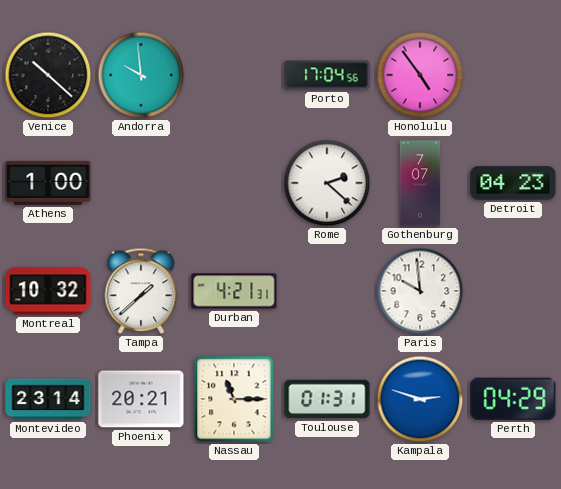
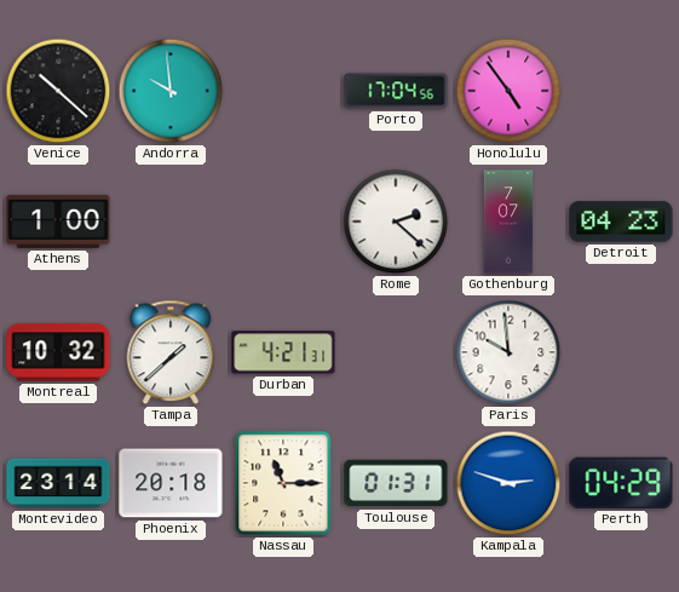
Phoenix: 20:21 -> 20:18 (171, 483)
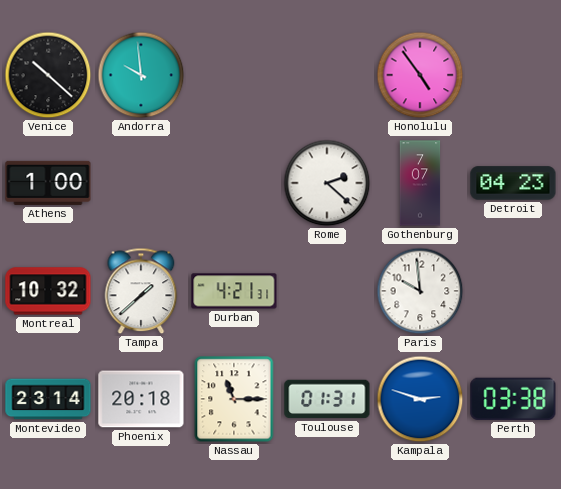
Porto: 17:04 -> none (396, 91)
Perth: 04:29 -> 03:38 (513, 399)
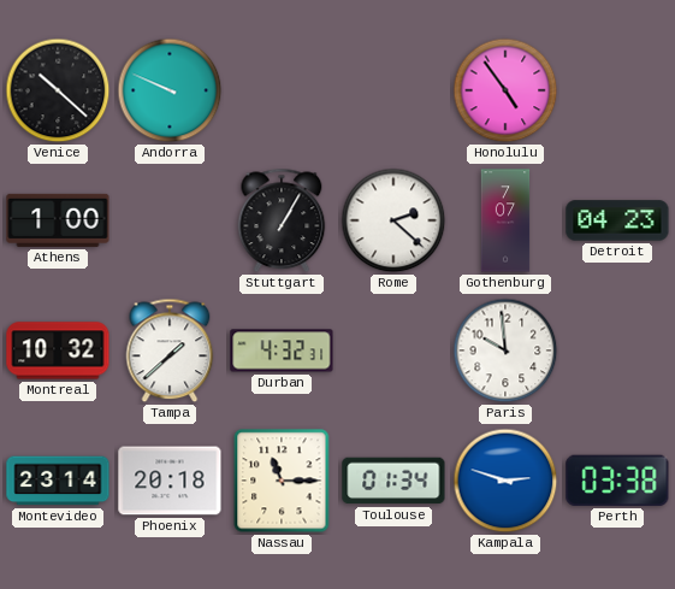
Andorra: 9:59 -> 9:49 (170, 90)
Stuttgart: none -> 1:05 (282, 220)
Durban: 4:21 -> 4:32 (282, 351)
Toulouse: 01:31 -> 01:34 (393, 481)
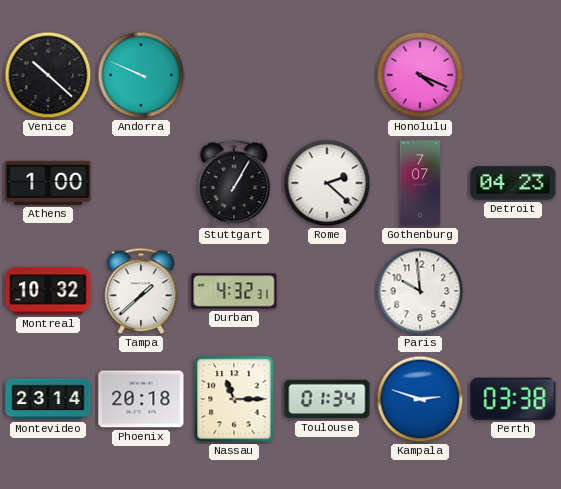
Honolulu: 4:54 -> 4:19 (420, 75)
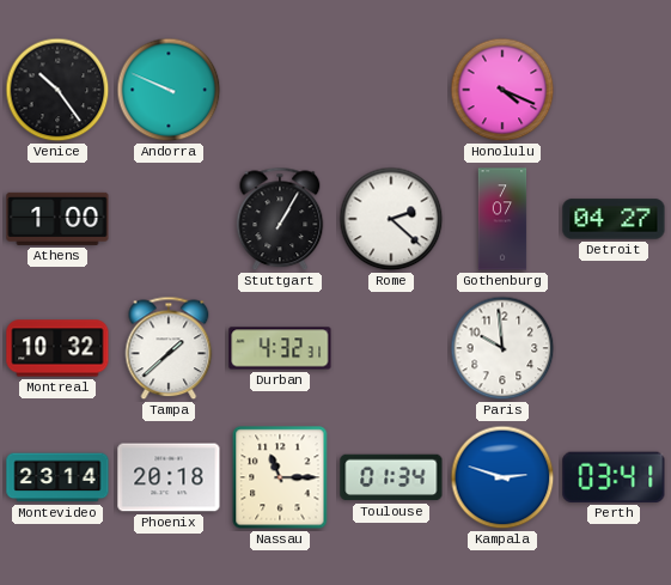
Venice: 10:22 -> 10:24 (57, 90)
Detroit: 04:23 -> 04:27 (614, 219)
Perth: 03:38 -> 03:41 (614, 477)
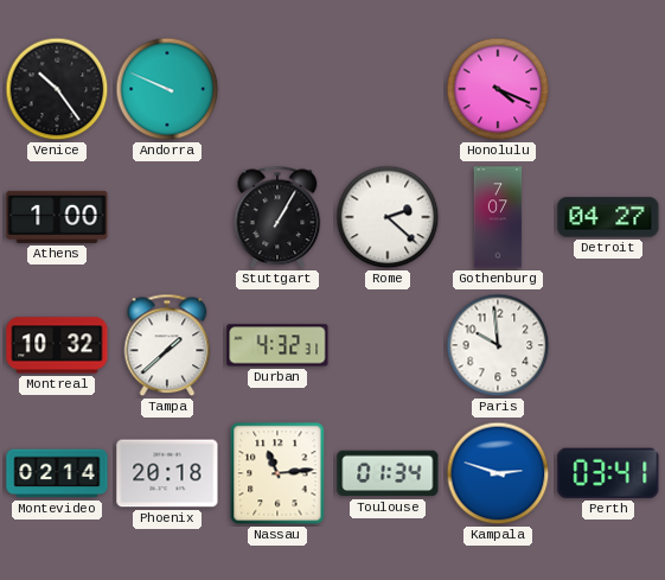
Montevideo: 23:14 -> 02:14 (57, 473)
Nassau: 11:15 -> 11:14 (277, 473)
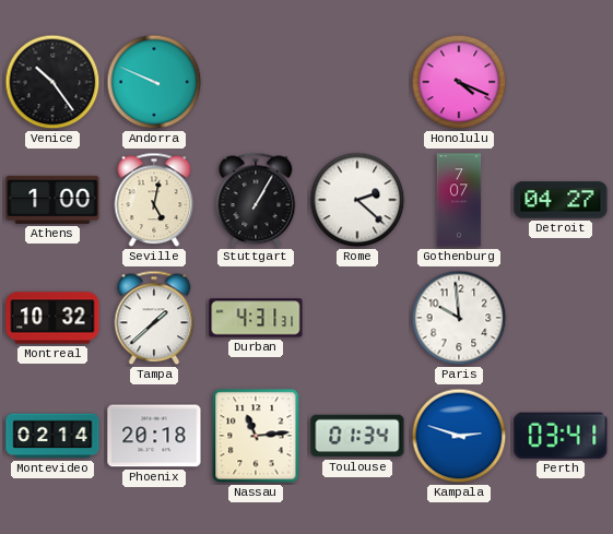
Seville: none -> 5:02 (154, 200)
Durban: 4:32 -> 4:31 (256, 318)
